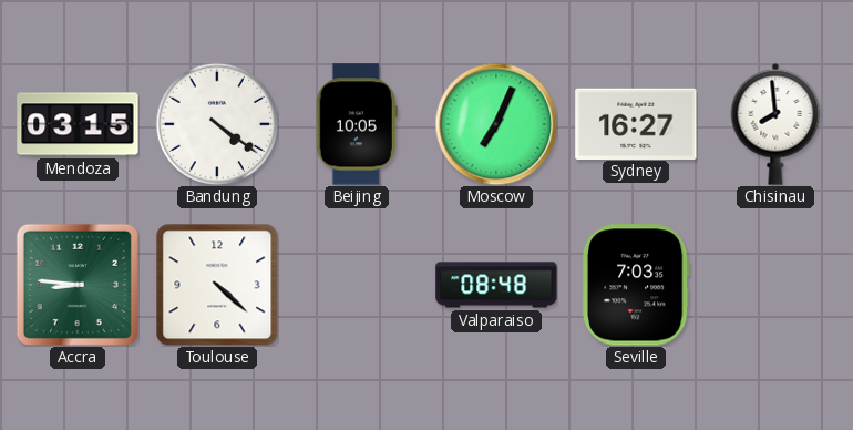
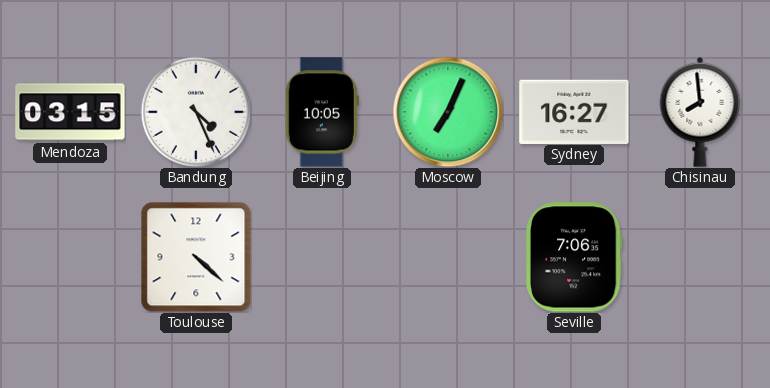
Bandung: 4:21 -> 4:26 (196, 112)
Accra: 8:46 -> none (78, 285)
Valparaiso: 08:48 -> none (496, 285)
Seville: 7:03 -> 7:06 (575, 257)
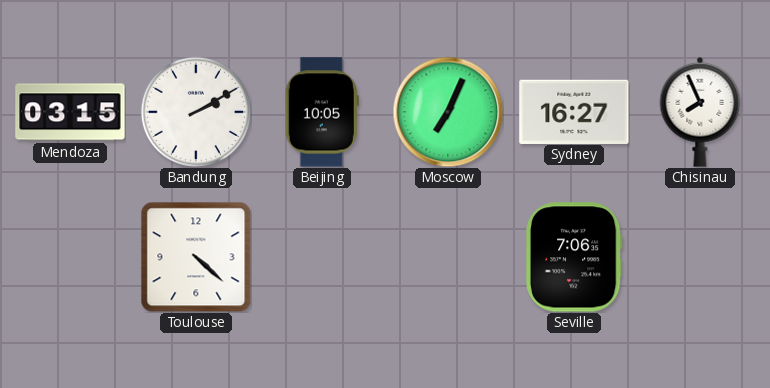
Bandung: 4:26 -> 2:10 (196, 112)
Chisinau: 7:59 -> 7:56 (700, 112)
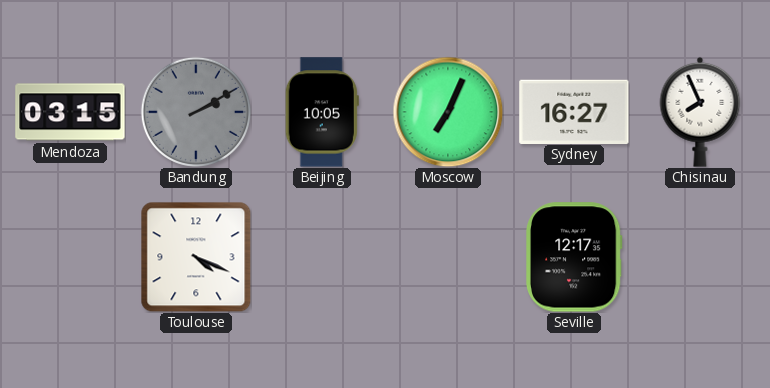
Bandung dial: white -> grey (196, 112)
Toulouse: 4:22 -> 4:19 (196, 257)
Seville: 7:06 -> 12:17 (575, 257)
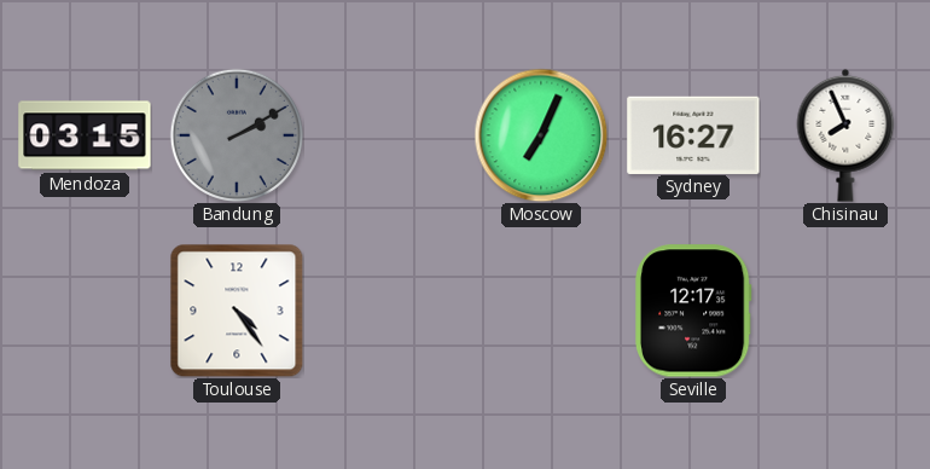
Beijing: 10:05 -> none (322, 112)
Toulouse: 4:19 -> 4:24 (237, 311)
